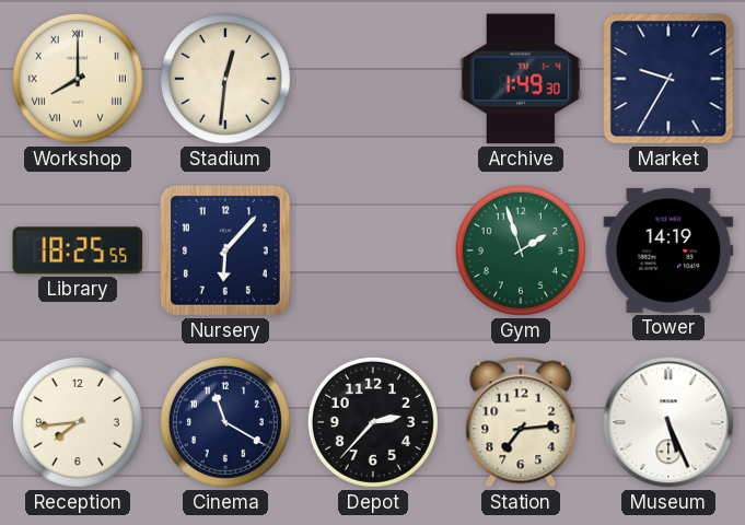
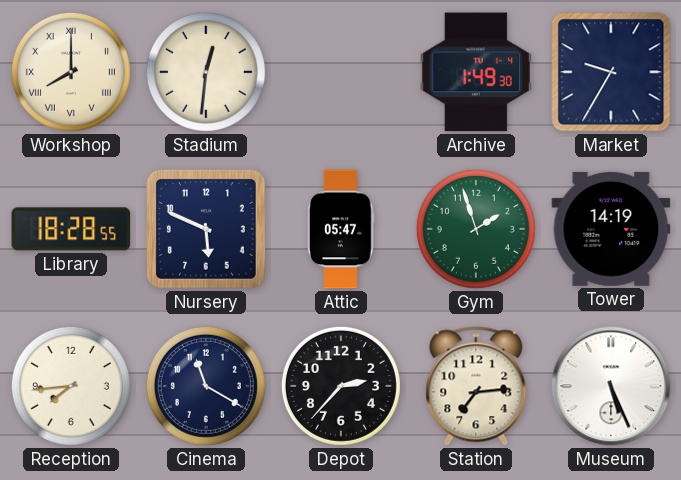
Library: 18:25 -> 18:28 (71, 229)
Nursery: 6:07 -> 5:49 (206, 229)
Attic: none -> 05:47 (341, 229)
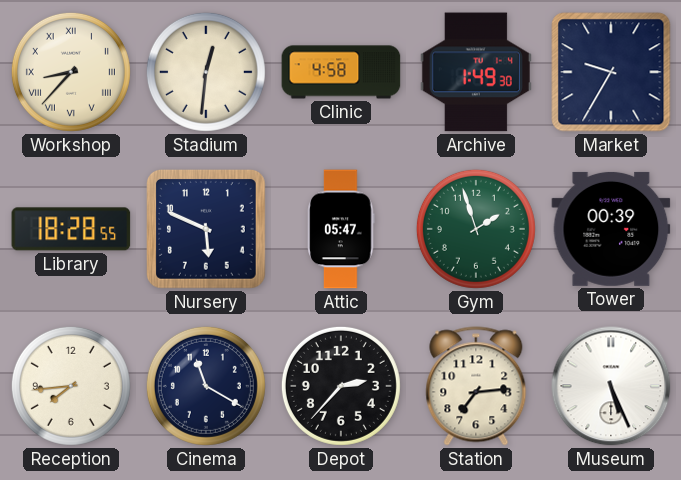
Workshop: 8:00 -> 8:37 (71, 72)
Clinic: none -> 4:58 (341, 72)
Tower: 14:19 -> 00:39 (611, 229)
